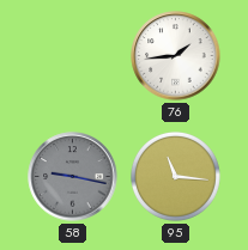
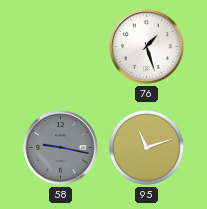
76: 1:44 -> 1:27 (147, 47)
95: 11:16 -> 11:12 (147, 148)
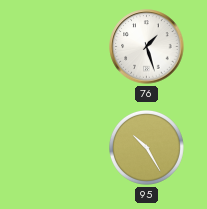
58: 9:17 -> none (61, 148)
95: 11:12 -> 10:25 (147, 148)
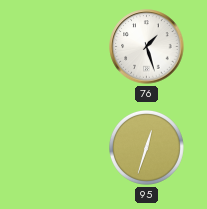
95: 10:25 -> 12:33 (147, 148)
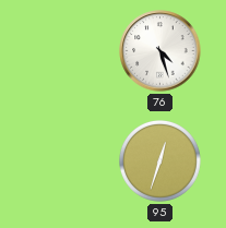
76: 1:27 -> 4:27 (160, 51)
